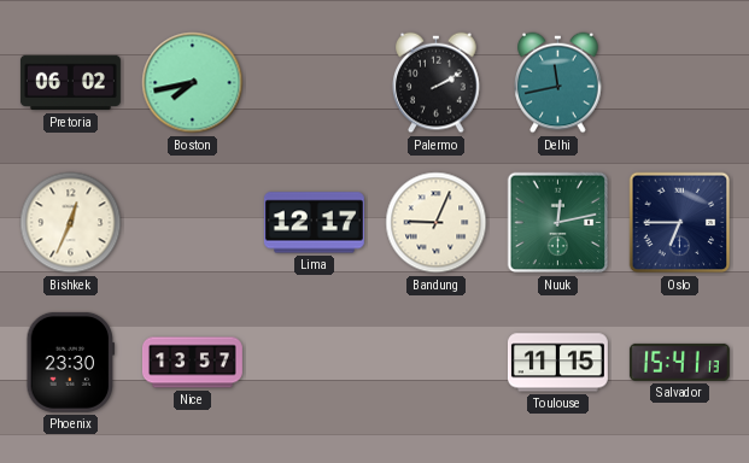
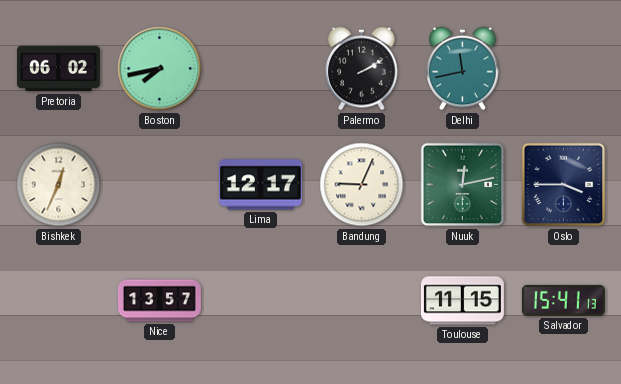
Oslo: 6:45 -> 3:45 (564, 185)
Phoenix: 23:30 -> none (71, 362)
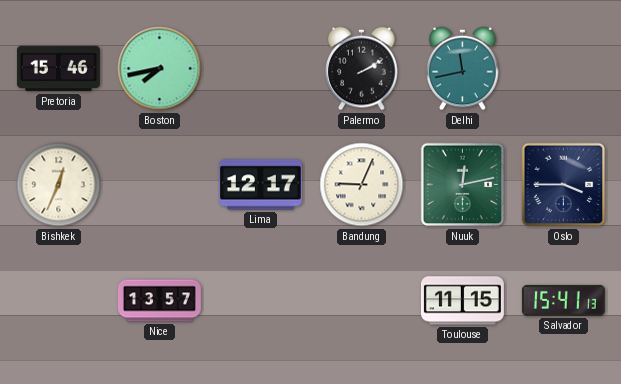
Pretoria: 06:02 -> 15:46 (58, 69)
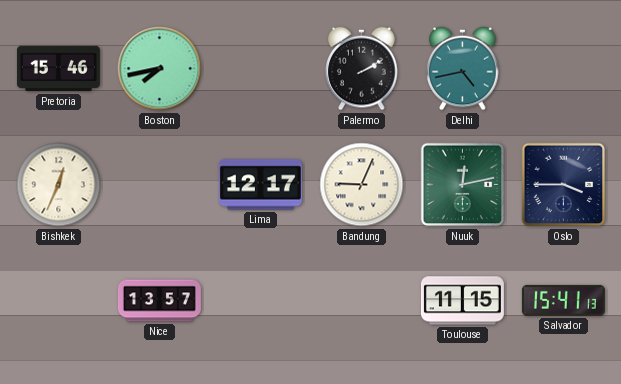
Delhi: 11:43 -> 4:43 (463, 69)
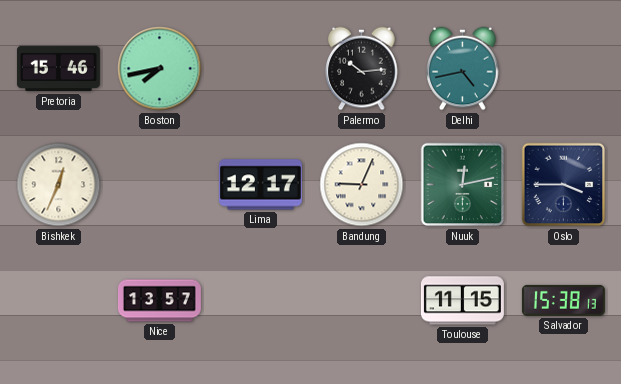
Palermo: 2:10 -> 10:14 (362, 69)
Salvador: 15:41 -> 15:38 (563, 300)
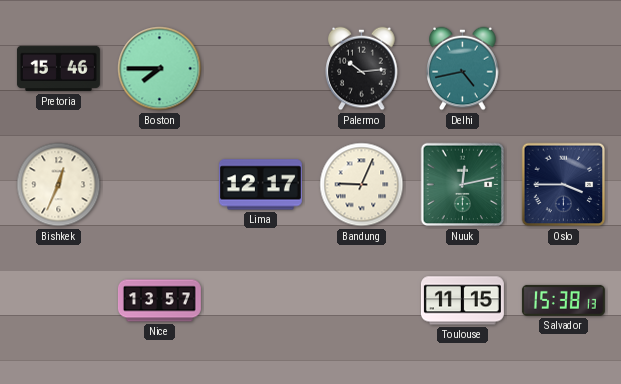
Boston: 7:43 -> 7:45 (160, 69)
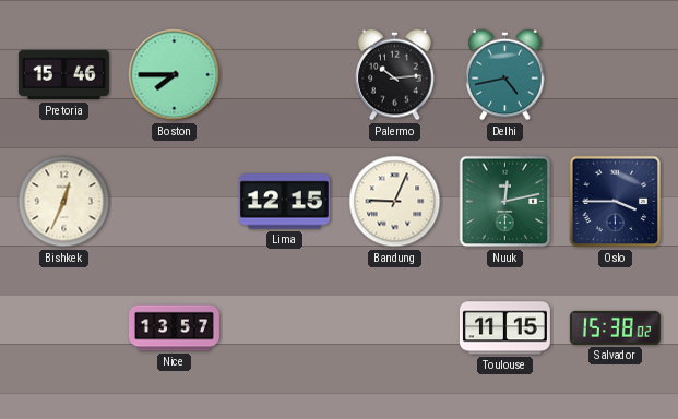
Lima: 12:17 -> 12:15 (284, 202)
Salvador: 15:38:13 -> 15:38:02 (615, 327)
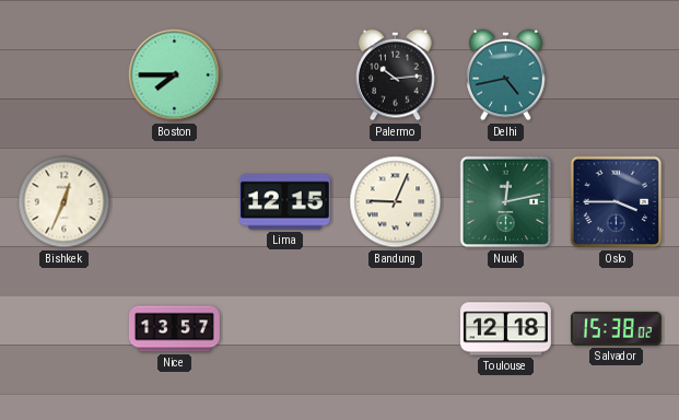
Pretoria: 15:46 -> none (63, 75)
Toulouse: 11:15 -> 12:18 (505, 329)
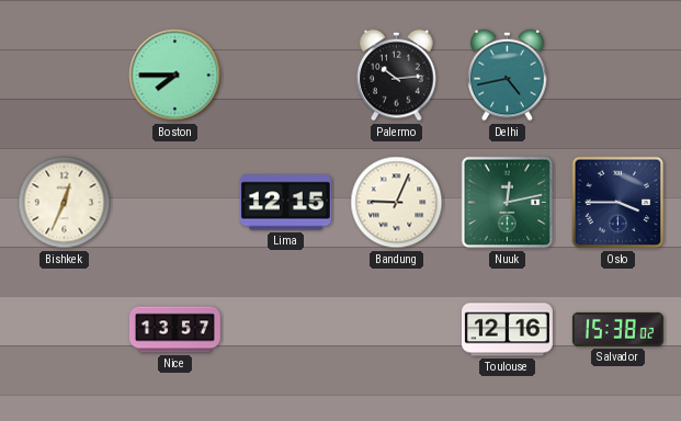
Toulouse: 12:18 -> 12:16 (507, 330)
